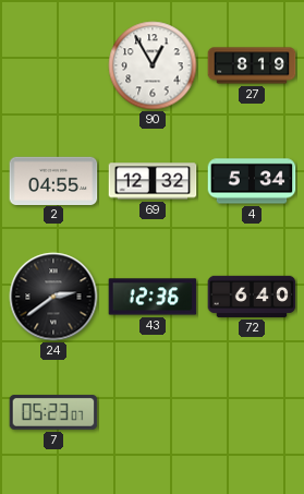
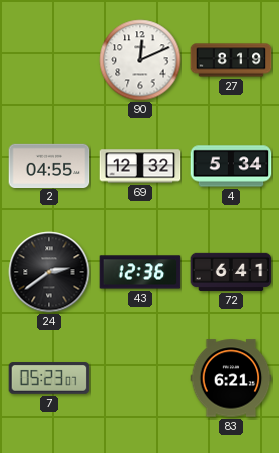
90: 12:55 -> 12:11 (140, 60)
72: 6:40 -> 6:41 (231, 272)
83: none -> 6:21 (231, 378)
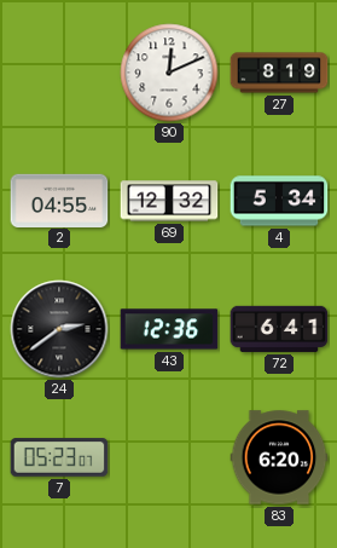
83: 6:21 -> 6:20 (279, 457)
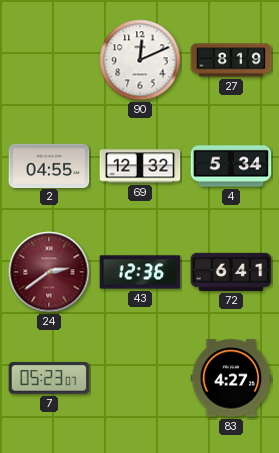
24 dial: black -> burgundy (49, 272)
83: 6:20 -> 4:27 (231, 378)
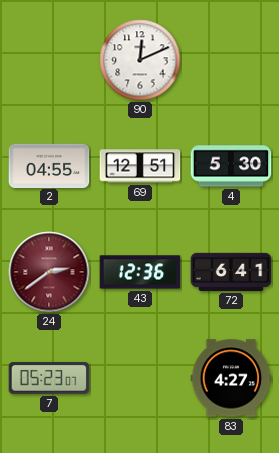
27: 8:19 -> none (231, 60)
69: 12:32 -> 12:51 (140, 166)
4: 5:34 -> 5:30 (231, 166)
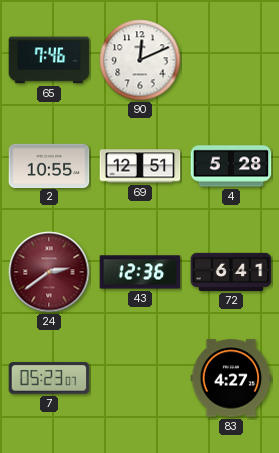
65: none -> 7:46 (49, 60)
2: 04:55 -> 10:55 (49, 165)
4: 5:30 -> 5:28 (231, 166)
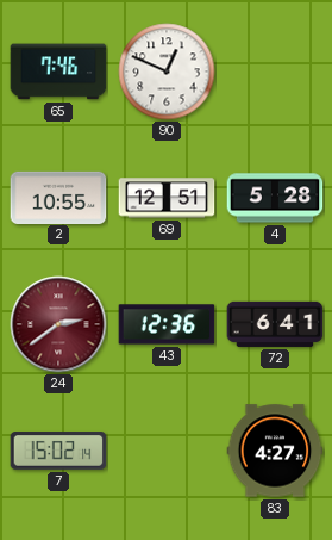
90: 12:11 -> 12:49 (167, 72)
7: 05:23 -> 15:02 (58, 451)
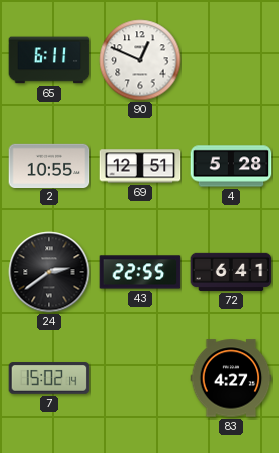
65: 7:46 -> 6:11 (49, 60)
24 dial: burgundy -> black (49, 272)
43: 12:36 -> 22:55 (140, 272)
